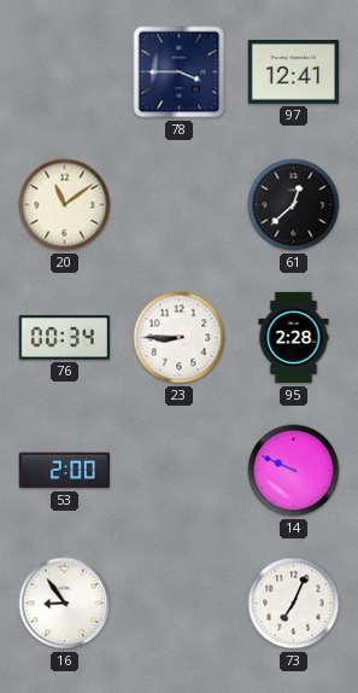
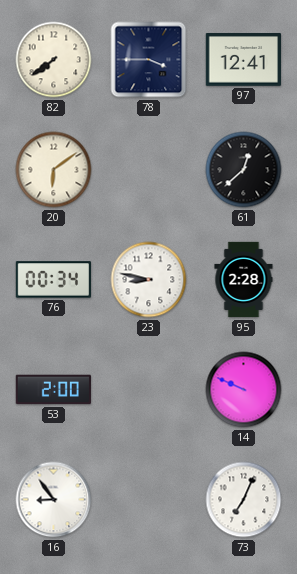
82: none -> 7:39 (54, 60)
20: 11:09 -> 6:09 (54, 170)
23: 8:45 -> 8:47 (149, 280)
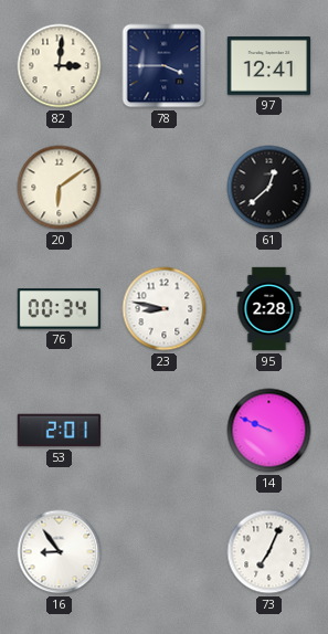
82: 7:39 -> 3:01 (60, 66)
53: 2:00 -> 2:01 (59, 431)
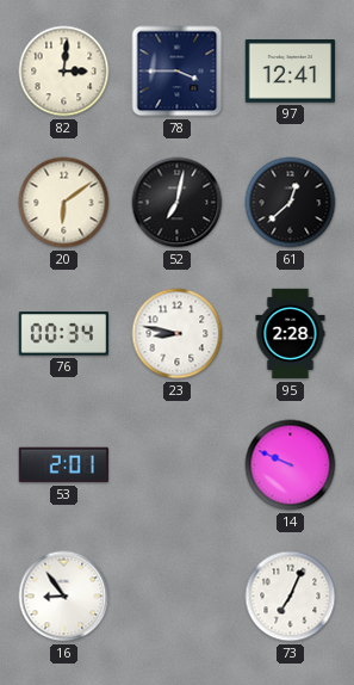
52: none -> 7:02 (178, 203)
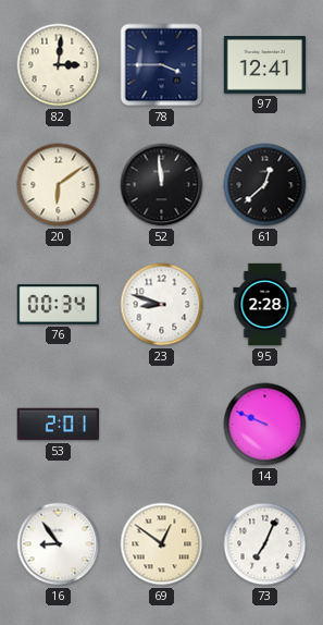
52: 7:02 -> 11:59 (162, 185)
23: 8:47 -> 8:48 (162, 305)
69: none -> 12:51 (162, 544)
